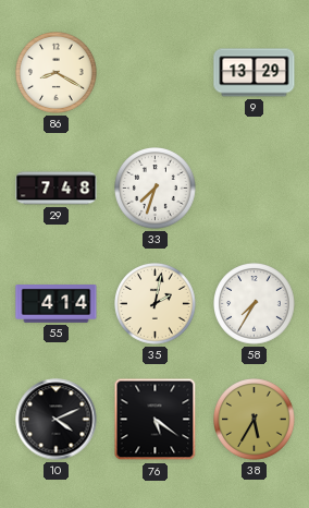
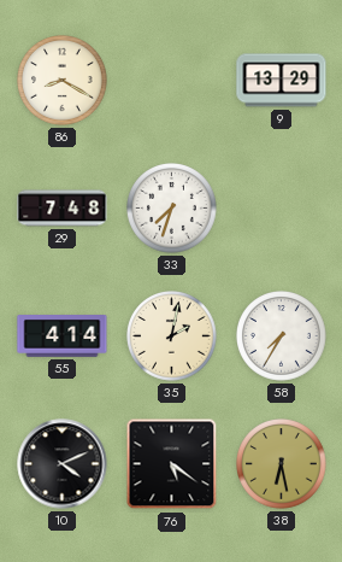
38: 5:35 -> 6:28 (282, 464)
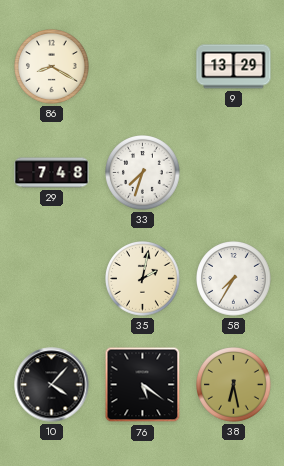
55: 4:14 -> none (63, 336)
10: 4:11 -> 4:07 (52, 385)
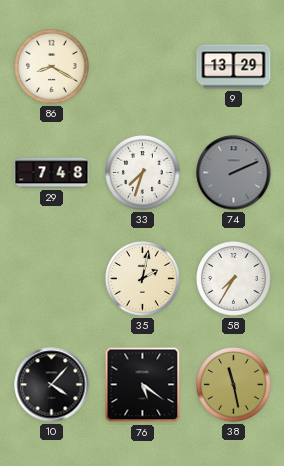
74: none -> 2:11 (234, 173)
38: 6:28 -> 11:28 (234, 385)
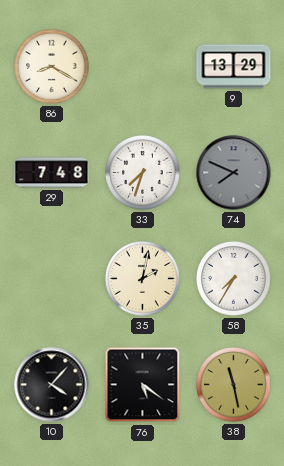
74: 2:11 -> 7:49 (234, 173)
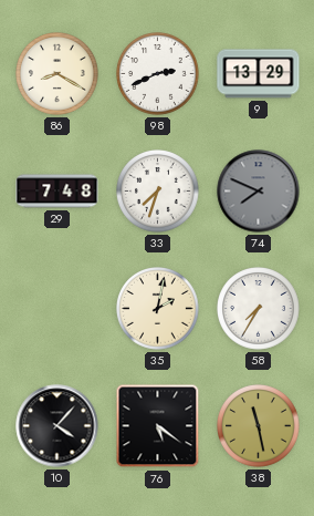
98: none -> 2:41 (158, 74)
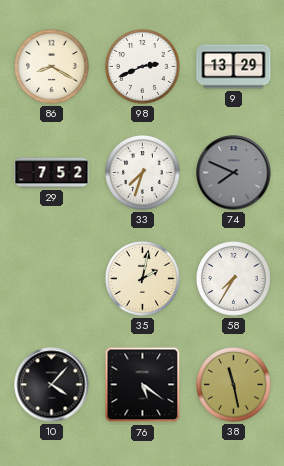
29: 7:48 -> 7:52 (52, 173)
